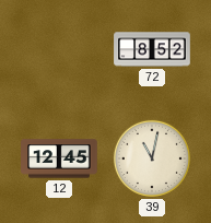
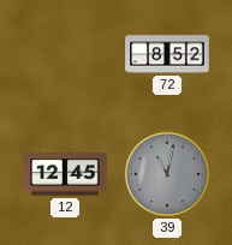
39 dial: cream -> grey (167, 174)
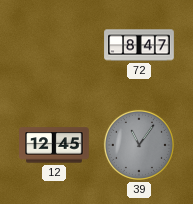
72: 8:52 -> 8:47 (139, 45)
39: 11:02 -> 11:06 (139, 145)
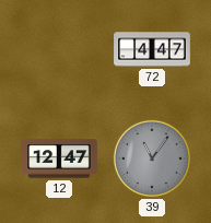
72: 8:47 -> 4:47 (152, 49)
12: 12:45 -> 12:47 (59, 159)
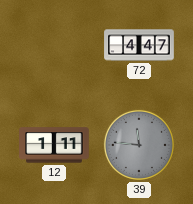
12: 12:47 -> 1:11 (54, 145)
39: 11:06 -> 11:46 (139, 145)
